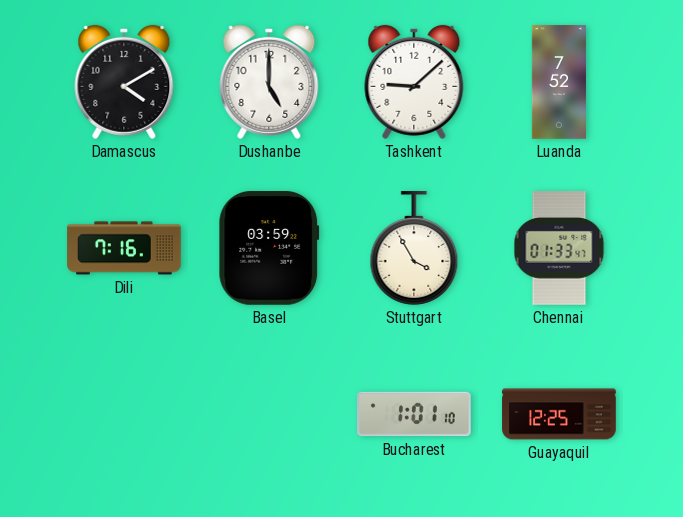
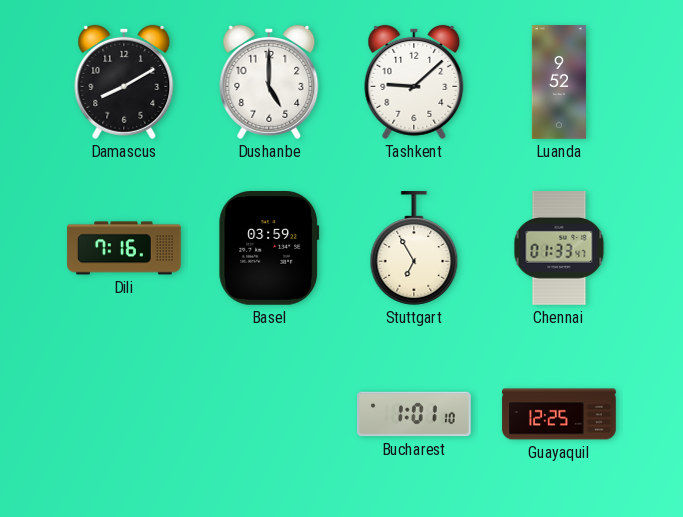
Damascus: 4:10 -> 8:10 (124, 82)
Luanda: 7:52 -> 9:52 (558, 82)
Stuttgart: 3:55 -> 6:55 (414, 248)
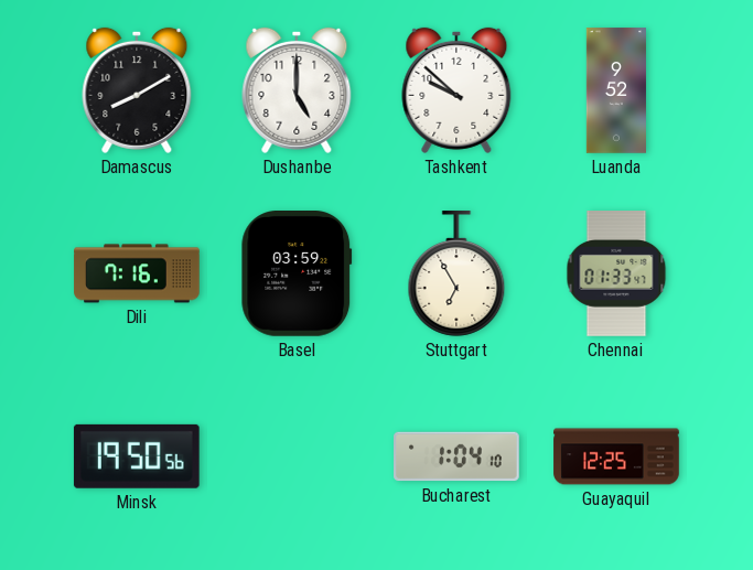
Tashkent: 9:08 -> 9:52 (456, 90)
Minsk: none -> 19:50 (137, 456)
Bucharest: 1:01 -> 1:04 (456, 456)
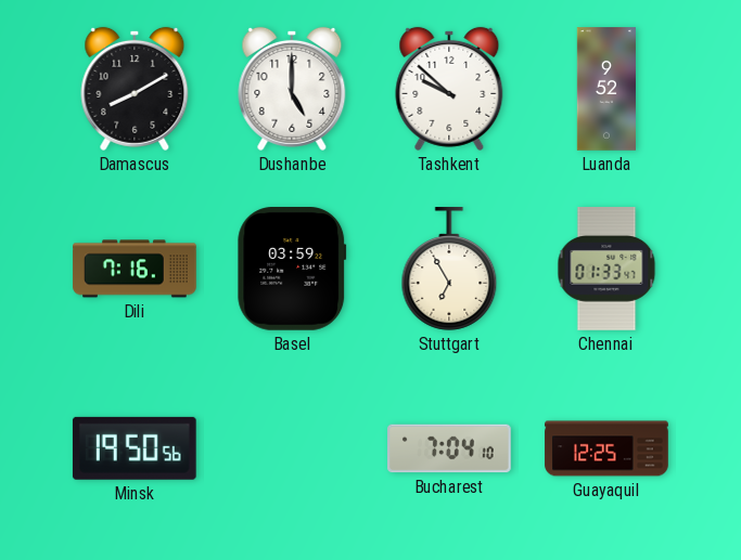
Bucharest: 1:04 -> 7:04 (449, 448)
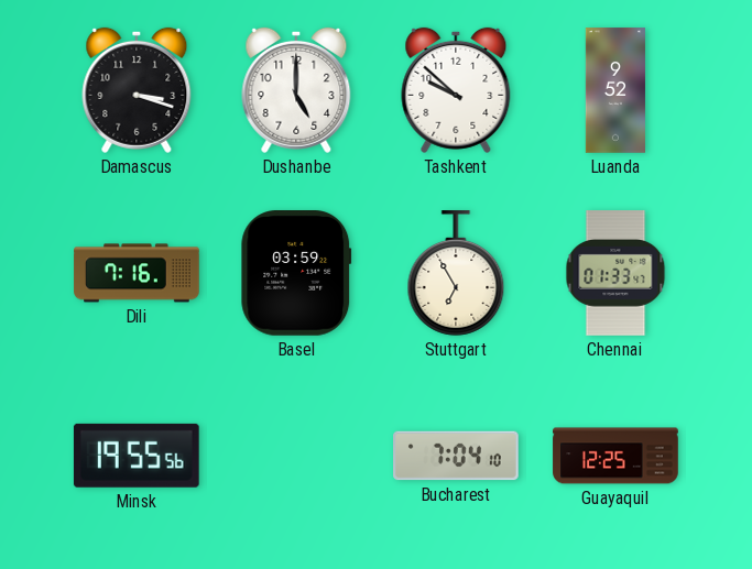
Damascus: 8:10 -> 3:18 (137, 90)
Minsk: 19:50 -> 19:55 (137, 456)
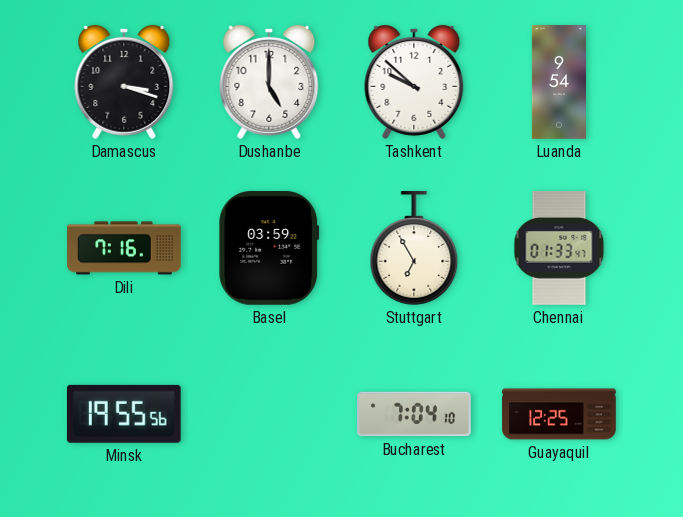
Luanda: 9:52 -> 9:54 (558, 82)
